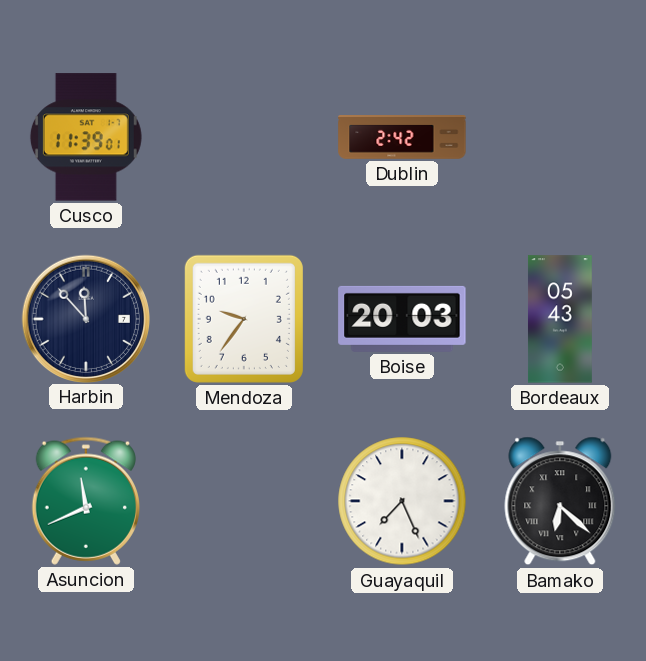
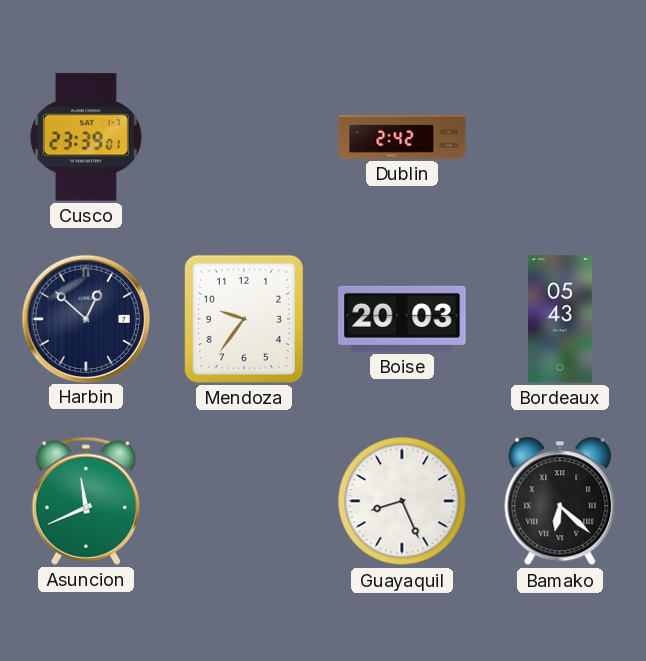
Cusco: 11:39 -> 23:39 (86, 137)
Harbin: 11:53 -> 12:52 (85, 318)
Guayaquil: 7:26 -> 8:26 (402, 501)
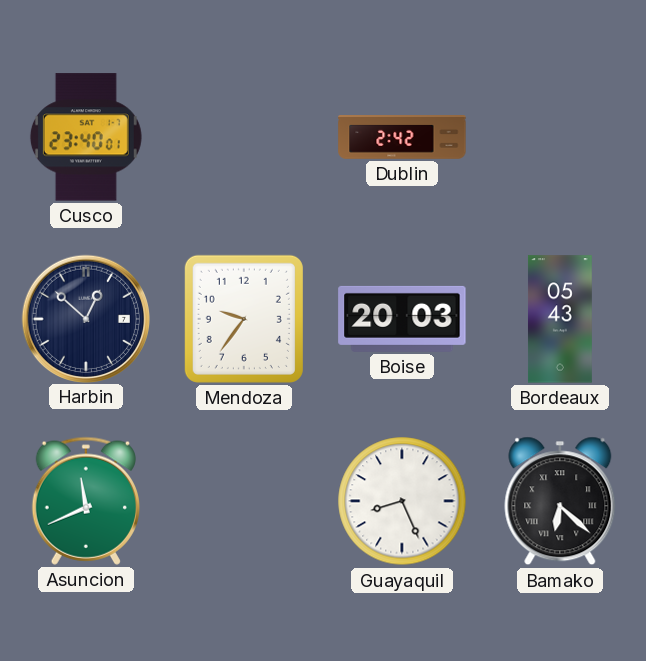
Cusco: 23:39 -> 23:40 (86, 137)
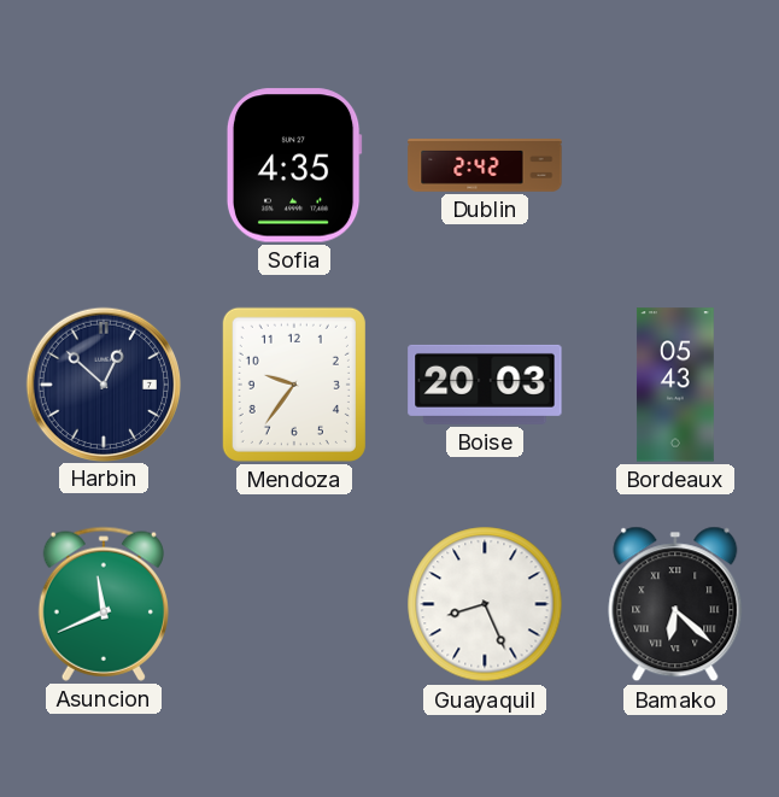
Cusco: 23:40 -> none (86, 137)
Sofia: none -> 4:35 (294, 165)
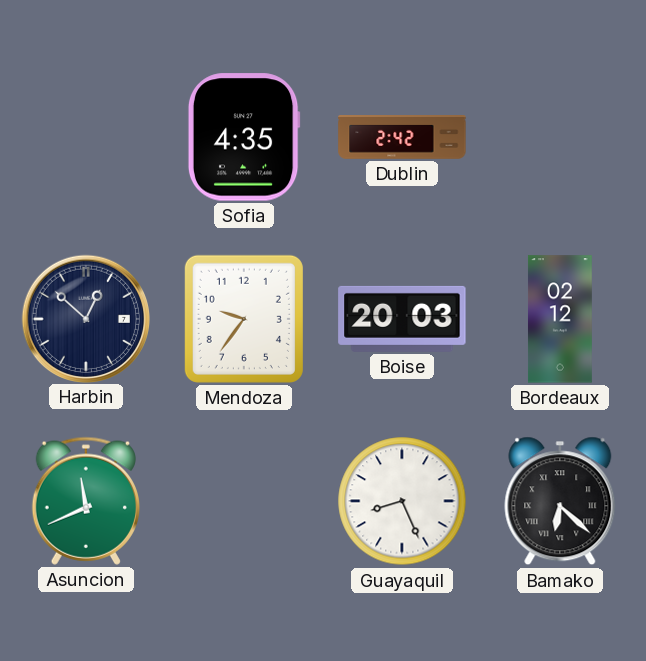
Bordeaux: 05:43 -> 02:12 (560, 319)
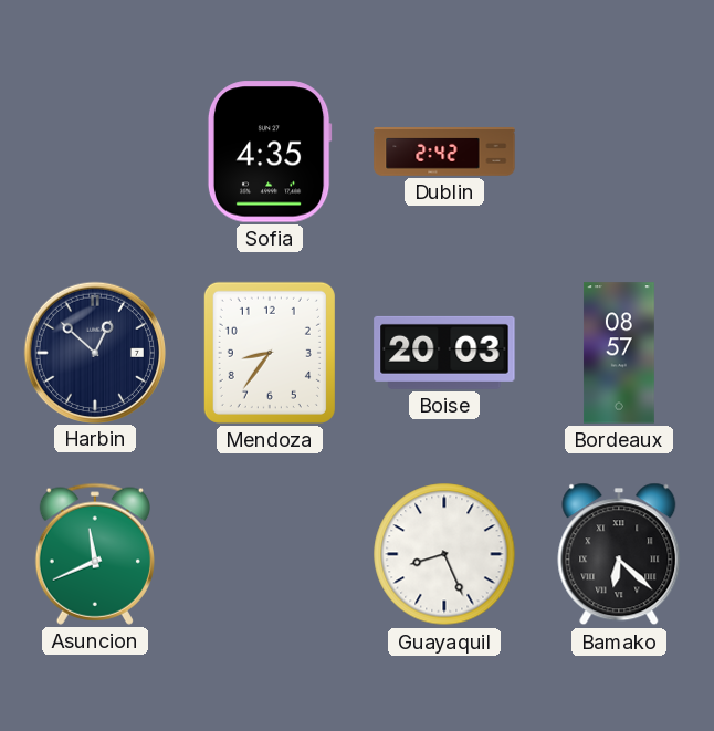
Mendoza: 9:36 -> 8:36 (270, 353)
Bordeaux: 02:12 -> 08:57 (619, 353)
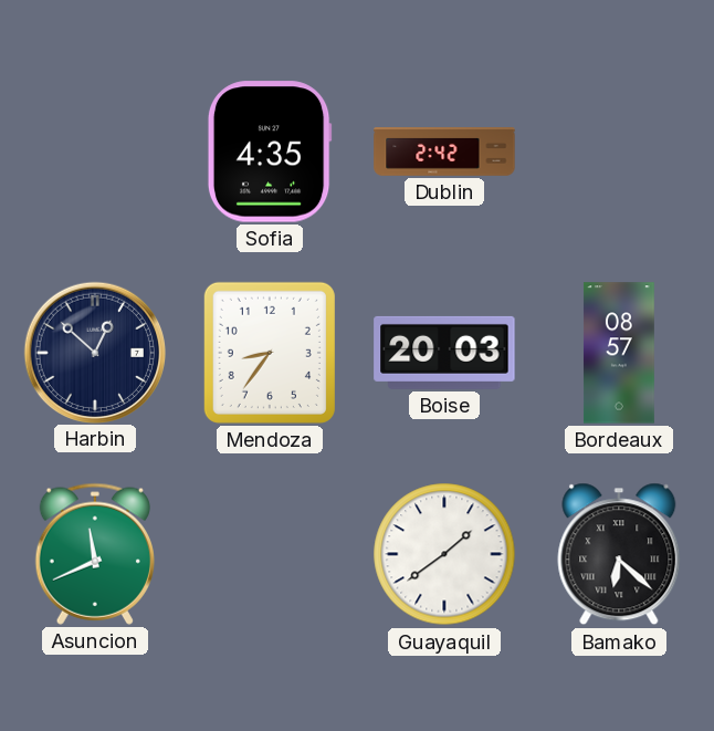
Guayaquil: 8:26 -> 1:39 (444, 554)
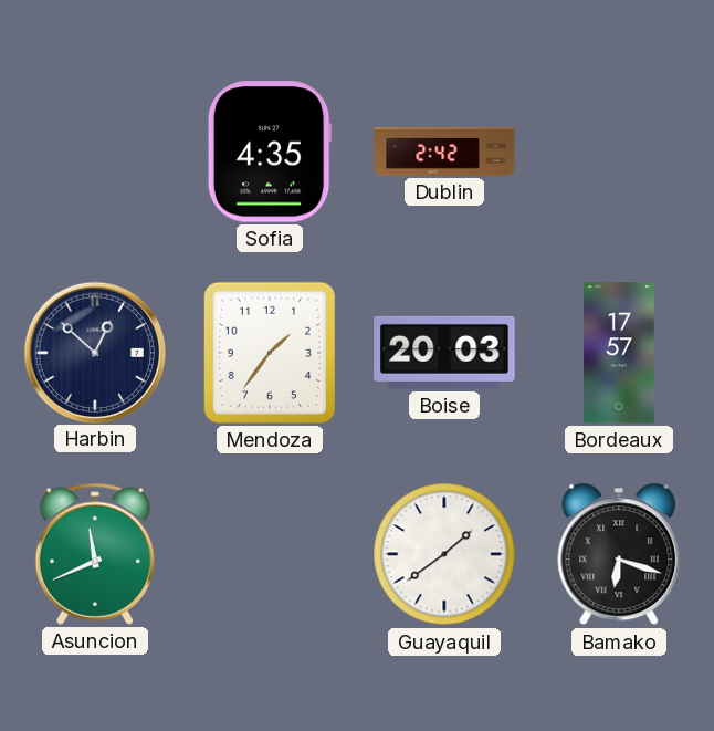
Mendoza: 8:36 -> 1:36 (270, 353)
Bordeaux: 08:57 -> 17:57 (619, 353)
Bamako: 6:22 -> 6:18 (619, 554)
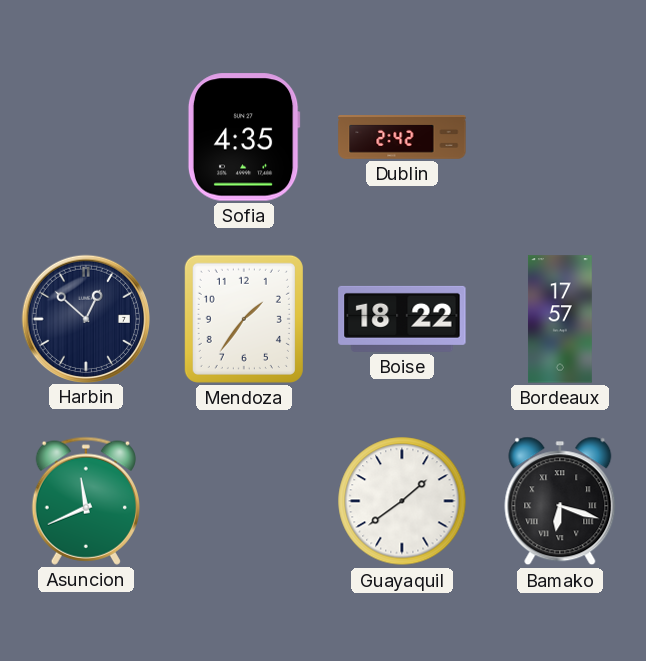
Boise: 20:03 -> 18:22 (402, 319)
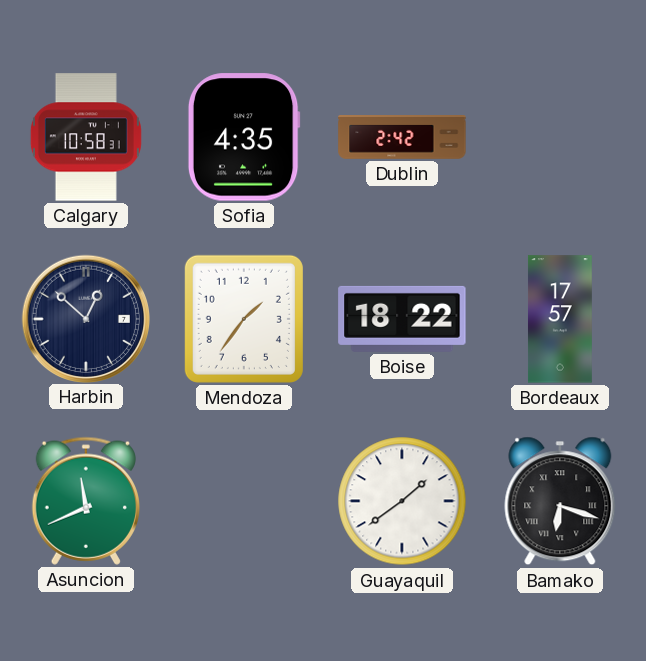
Calgary: none -> 10:58 (86, 137)
